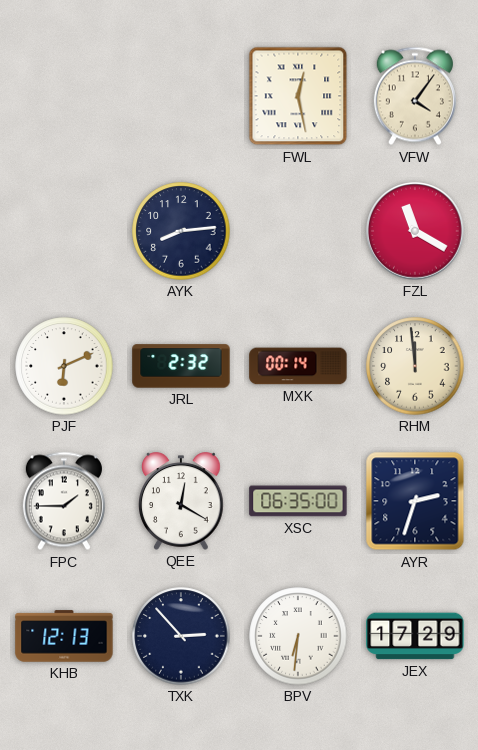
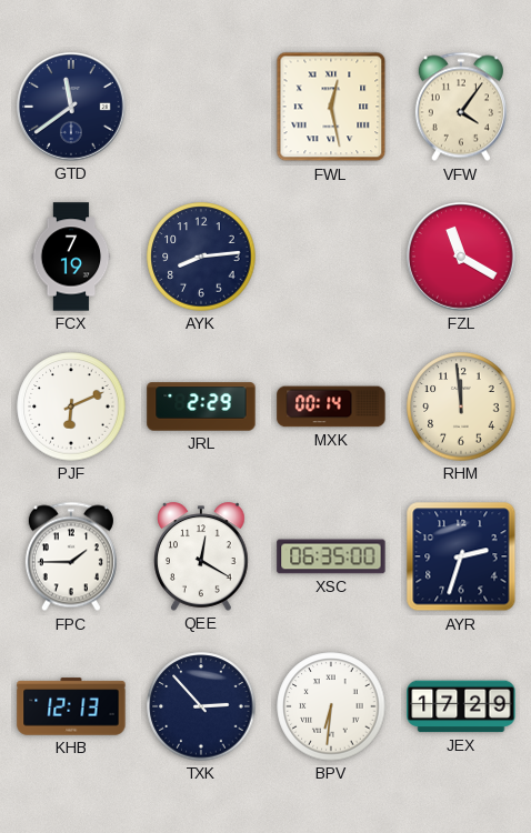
GTD: none -> 11:39 (71, 107)
FCX: none -> 7:19 (71, 257)
JRL: 2:32 -> 2:29 (201, 407)
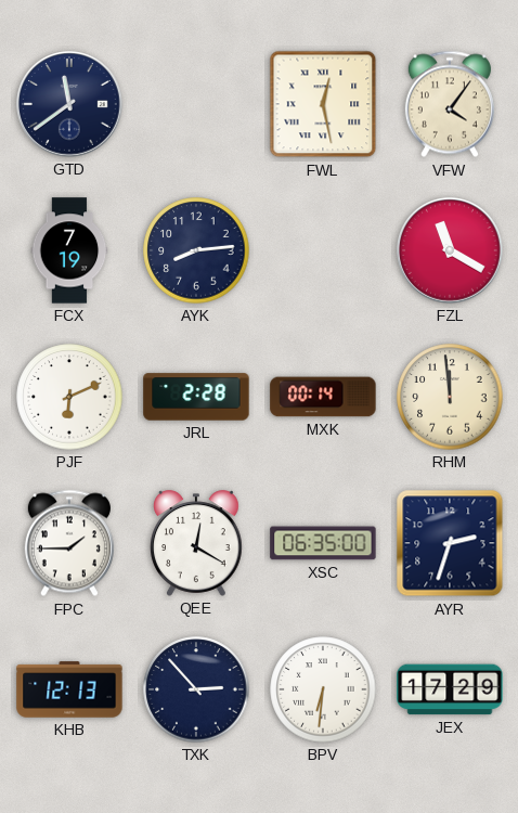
JRL: 2:29 -> 2:28 (196, 397)
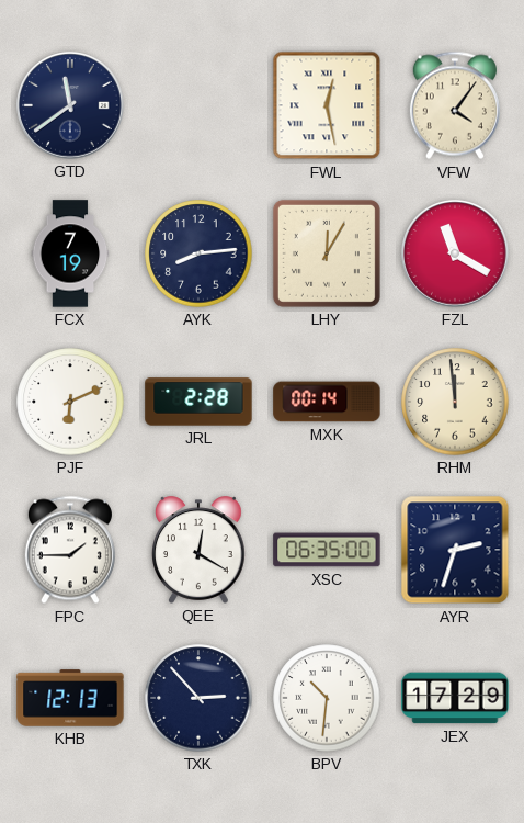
LHY: none -> 12:05 (327, 253)
BPV: 6:31 -> 10:31 (327, 698)
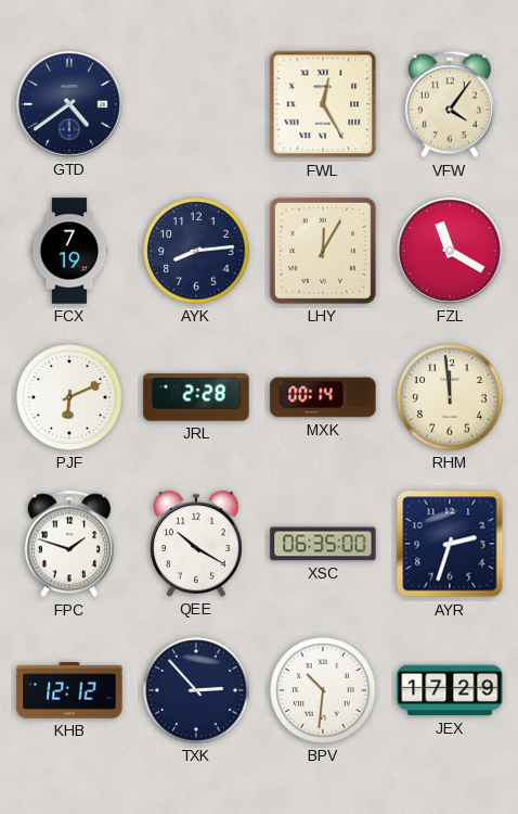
GTD: 11:39 -> 4:39 (69, 104)
FWL: 12:28 -> 12:25 (323, 104)
FPC: 1:45 -> 1:48 (69, 544)
QEE: 12:20 -> 10:20 (197, 544)
KHB: 12:13 -> 12:12 (69, 690)
